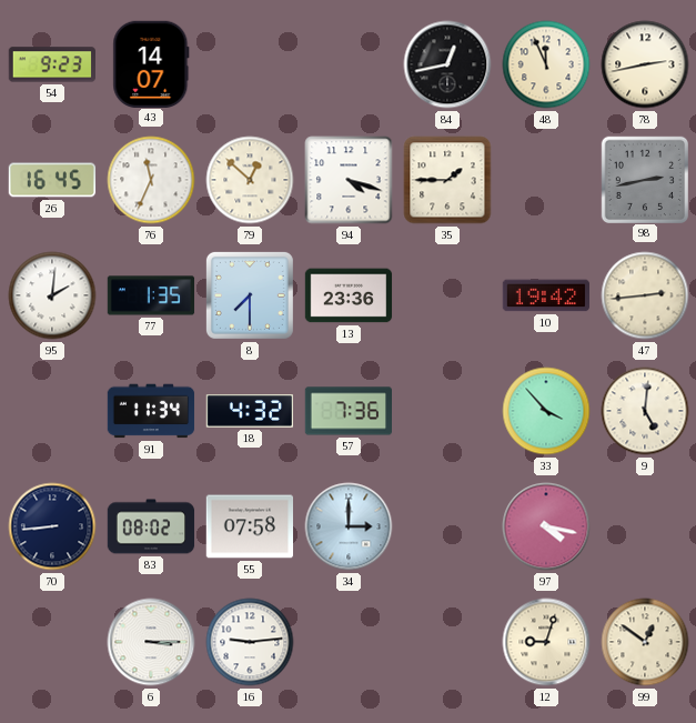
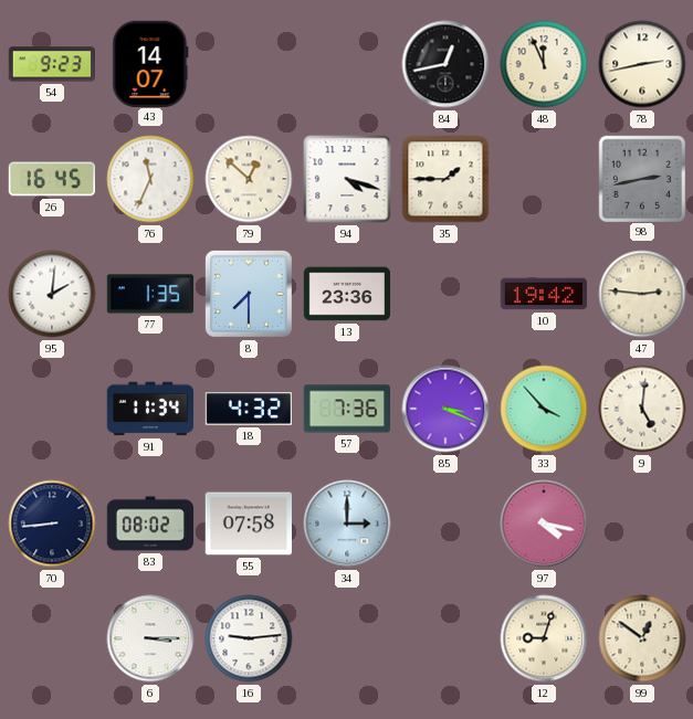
47: 2:44 -> 2:46 (642, 294)
85: none -> 3:19 (445, 409)
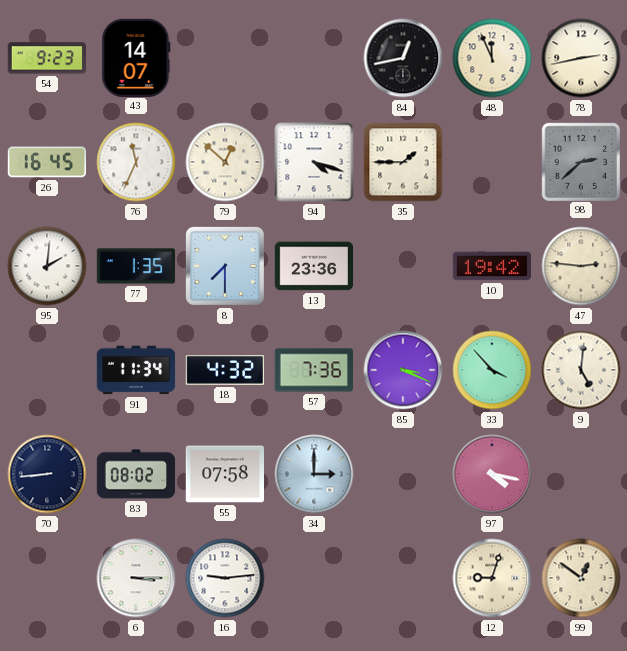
98: 2:43 -> 2:38 (580, 161)
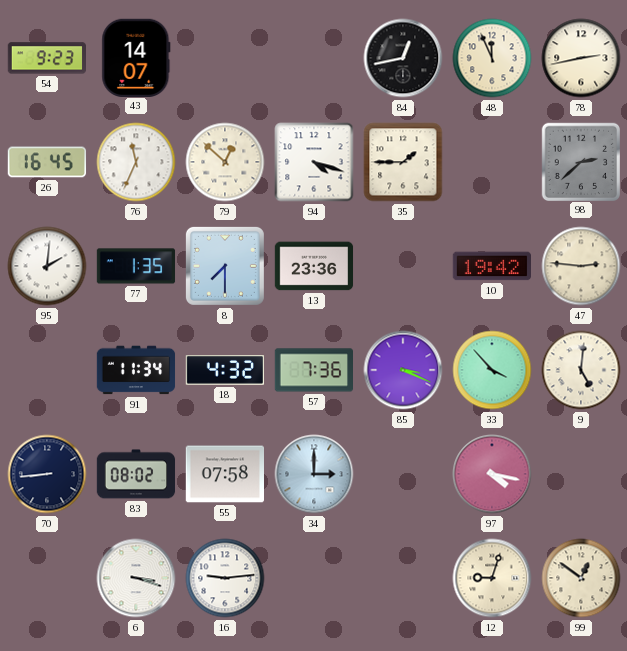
6: 3:15 -> 3:18 (136, 578)
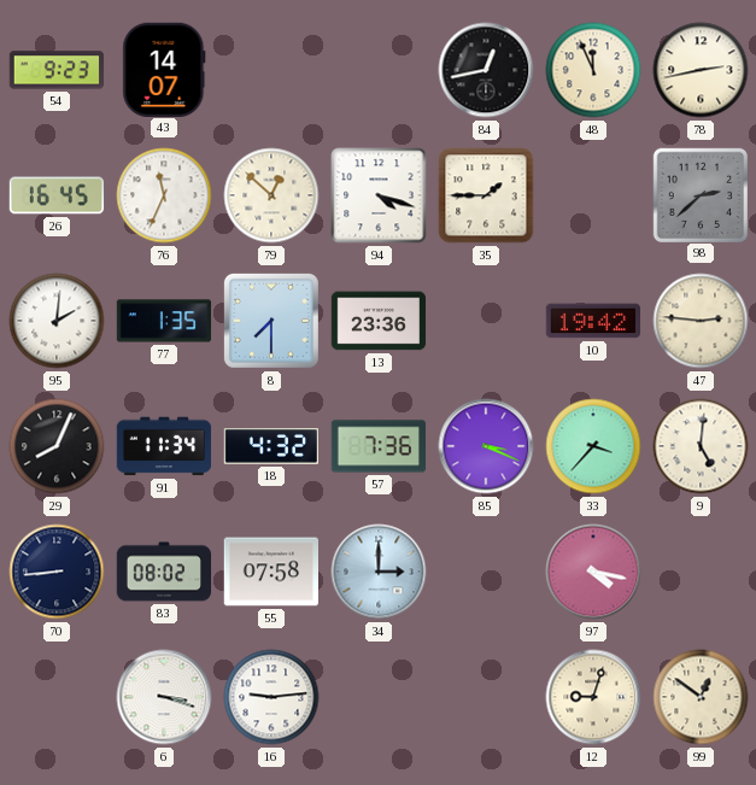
29: none -> 8:04 (57, 446)
33: 3:53 -> 3:37 (593, 446)
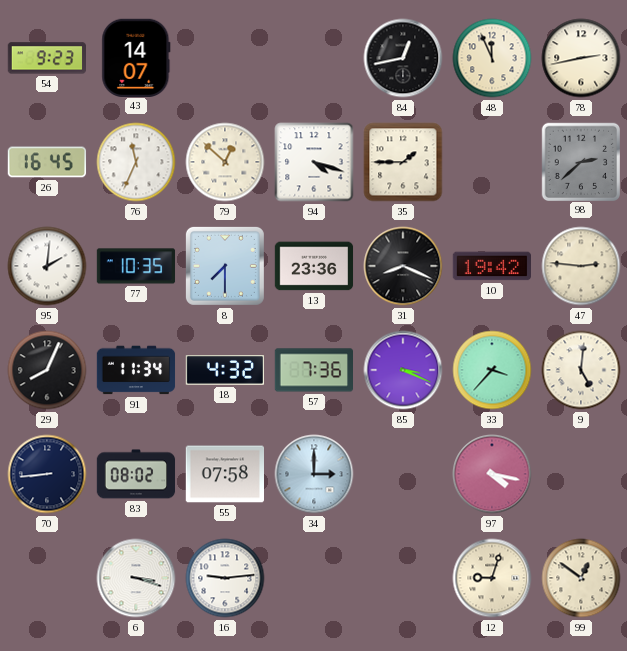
77: 1:35 -> 10:35 (136, 266)
31: none -> 8:19 (403, 266)
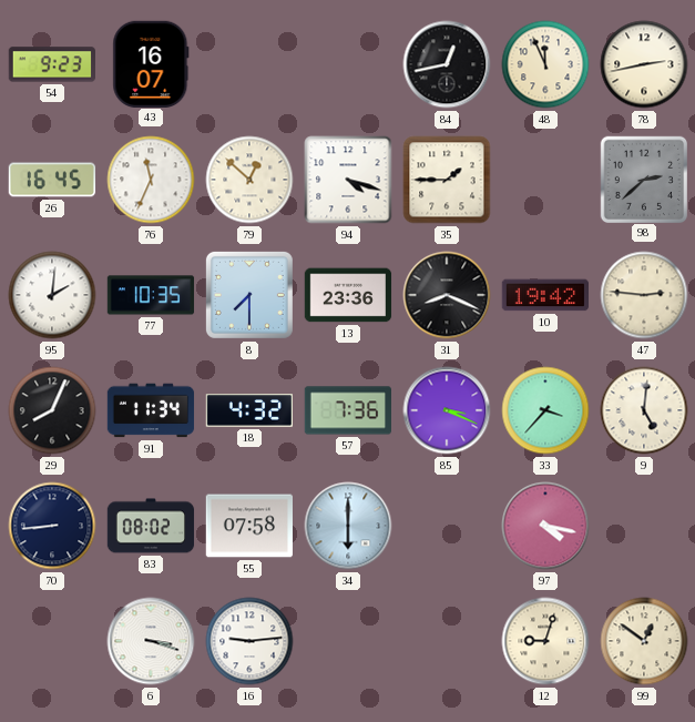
43: 14:07 -> 16:07 (151, 63)
34: 3:00 -> 6:00 (348, 526)
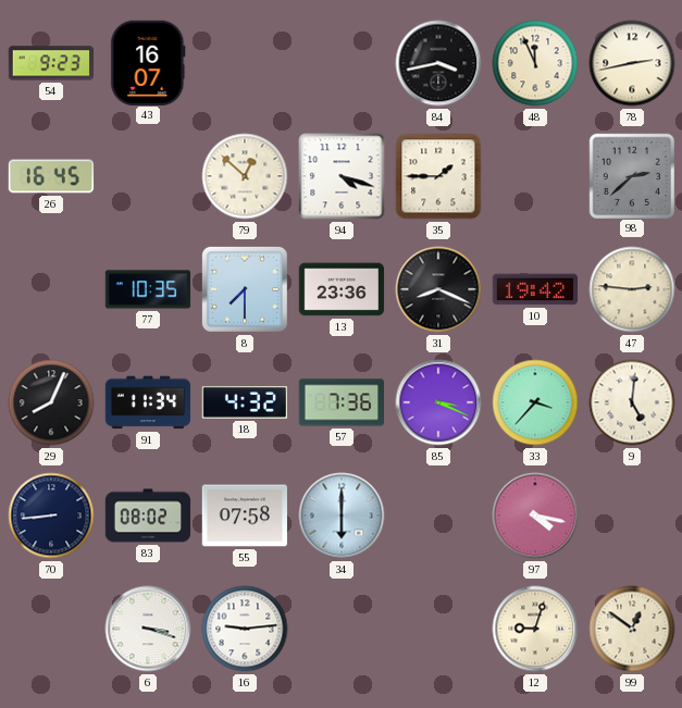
84: 12:43 -> 3:43 (438, 63)
76: 11:34 -> none (151, 180)
95: 2:01 -> none (52, 295)
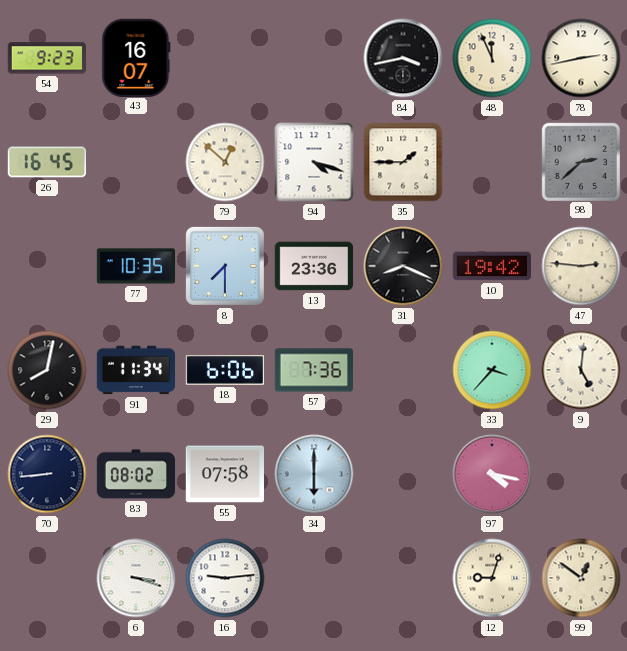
29: 8:04 -> 8:02 (47, 370)
18: 4:32 -> 6:06 (224, 370)
85: 3:19 -> none (438, 402)
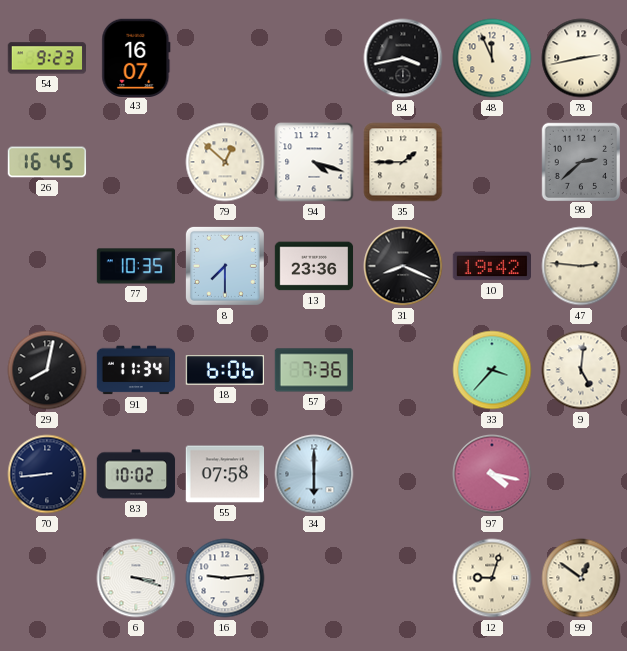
83: 08:02 -> 10:02 (136, 474)
